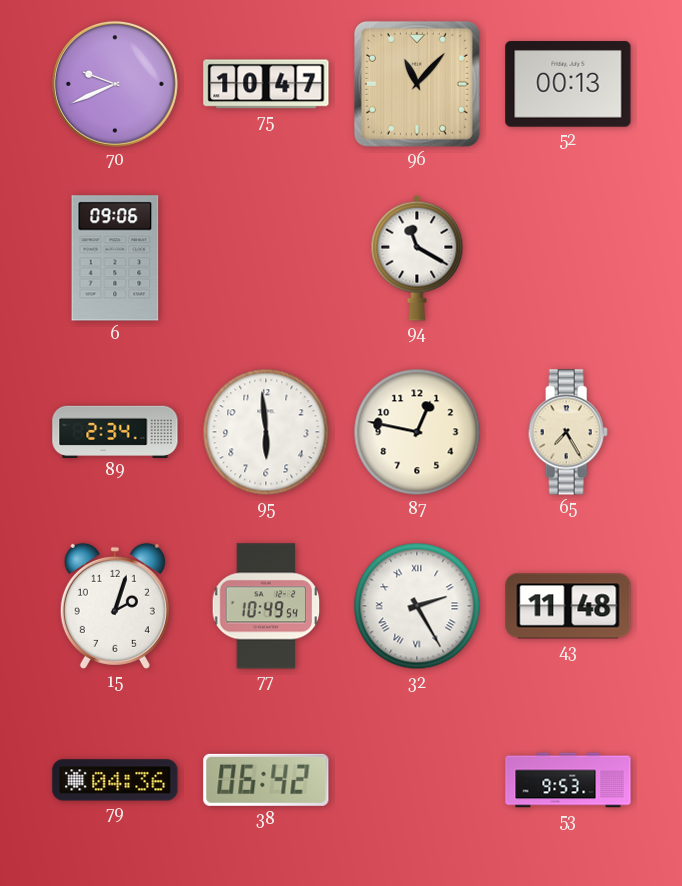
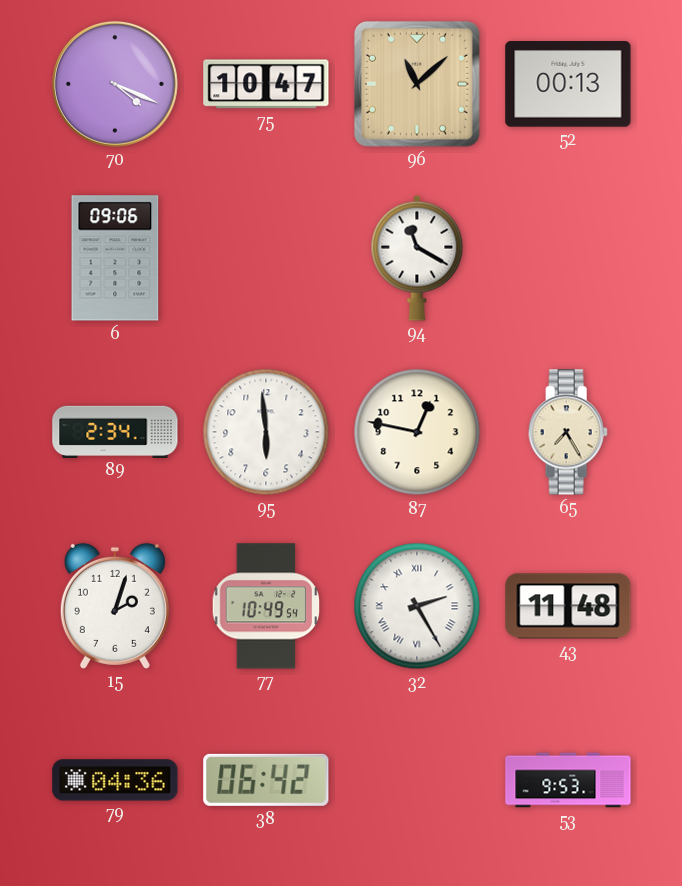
70: 9:41 -> 4:19 (115, 84)
96: 11:07 -> 11:08 (417, 84)
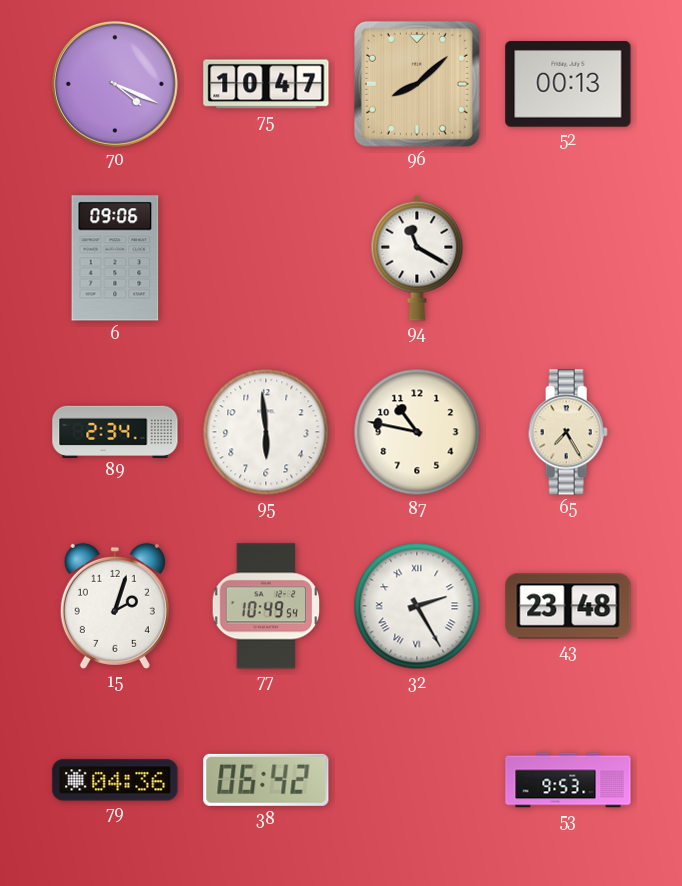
96: 11:08 -> 8:08 (417, 84)
87: 12:47 -> 10:47 (417, 432)
43: 11:48 -> 23:48 (568, 606)
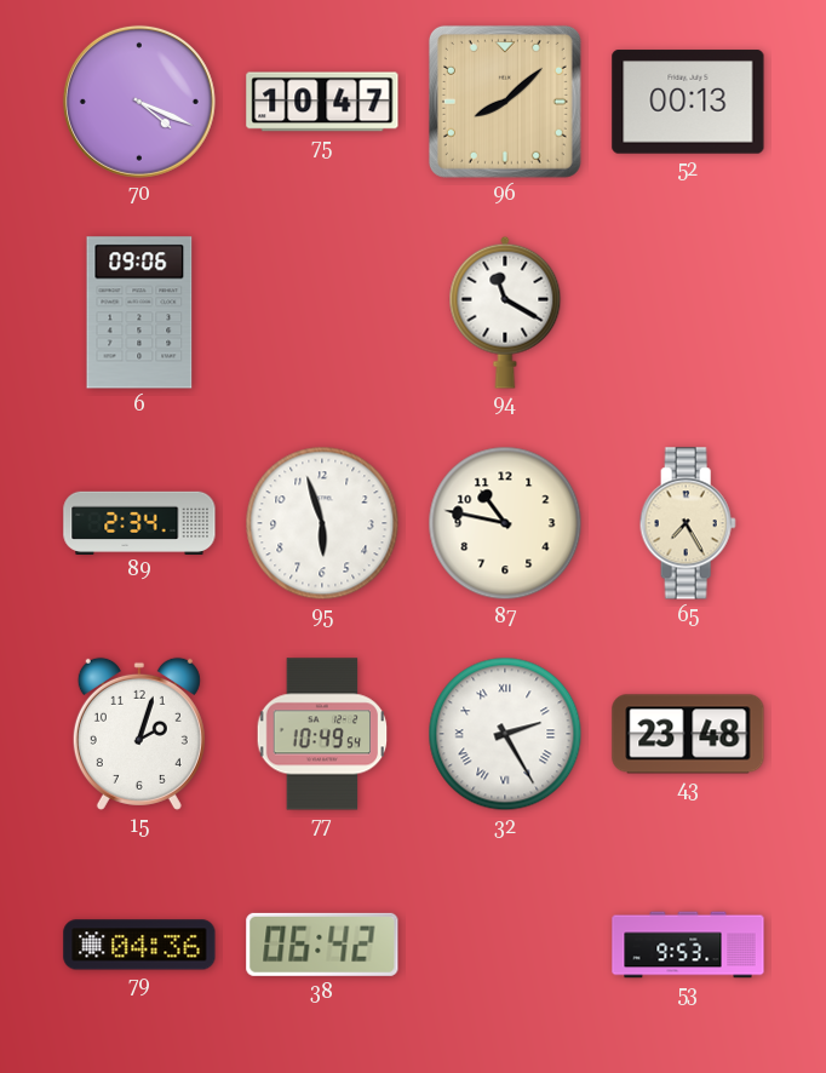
95: 5:59 -> 5:57 (322, 523)
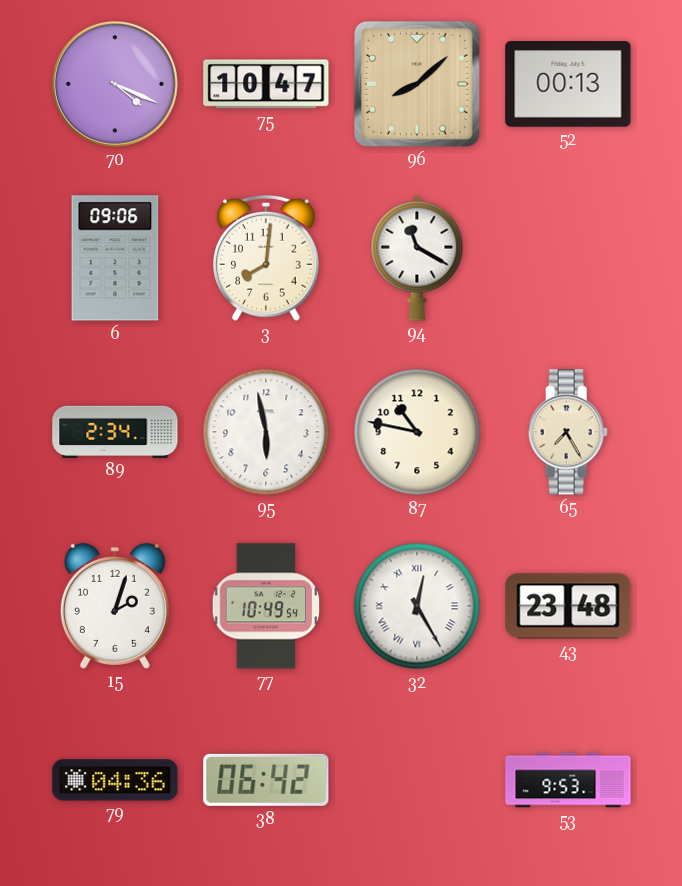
3: none -> 8:01 (267, 258)
95: 5:57 -> 5:58 (266, 432)
32: 2:25 -> 12:25 (417, 606)
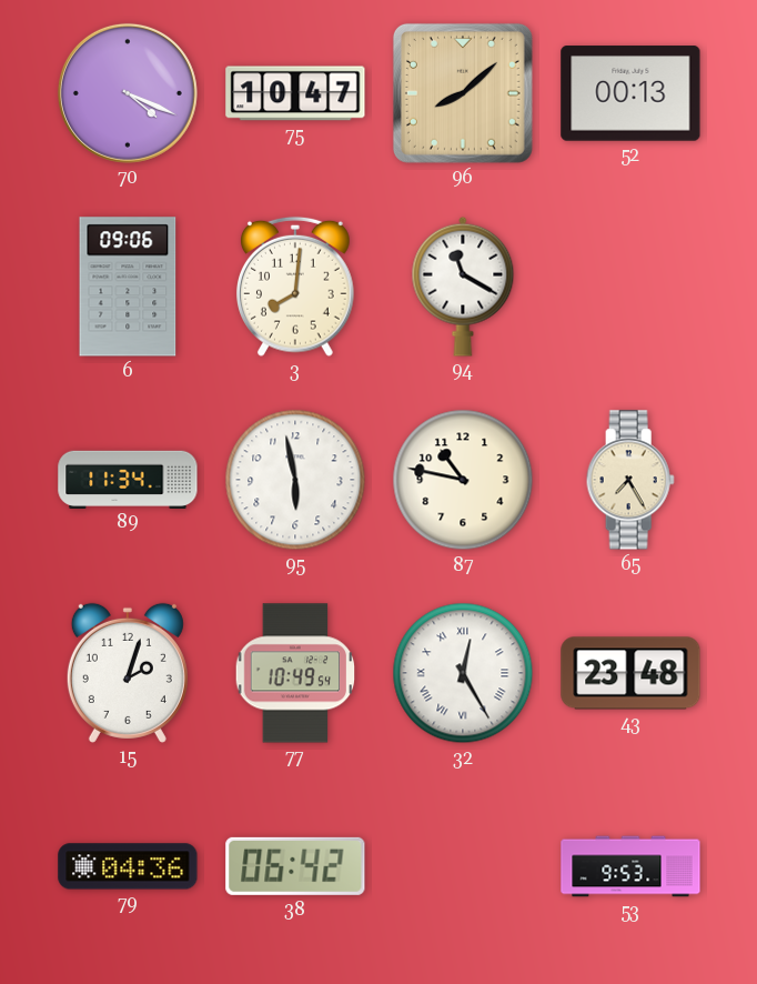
89: 2:34 -> 11:34 (128, 479)
